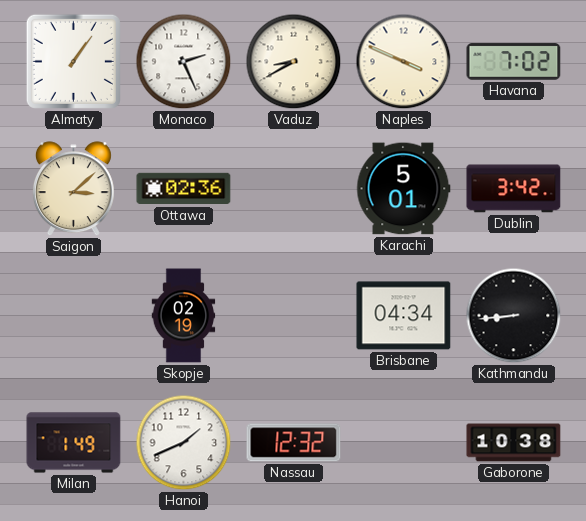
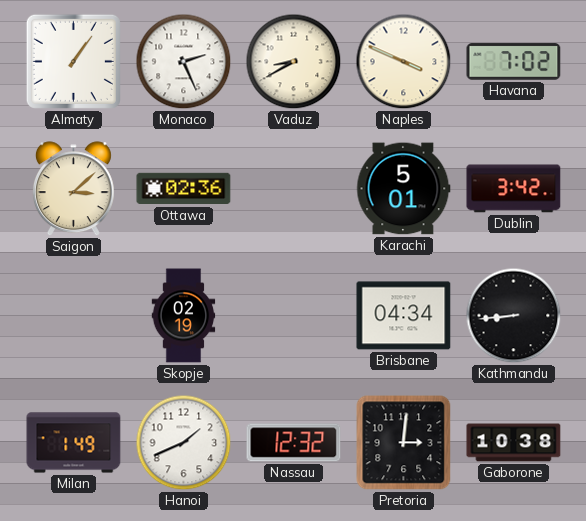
Pretoria: none -> 3:01 (404, 443)
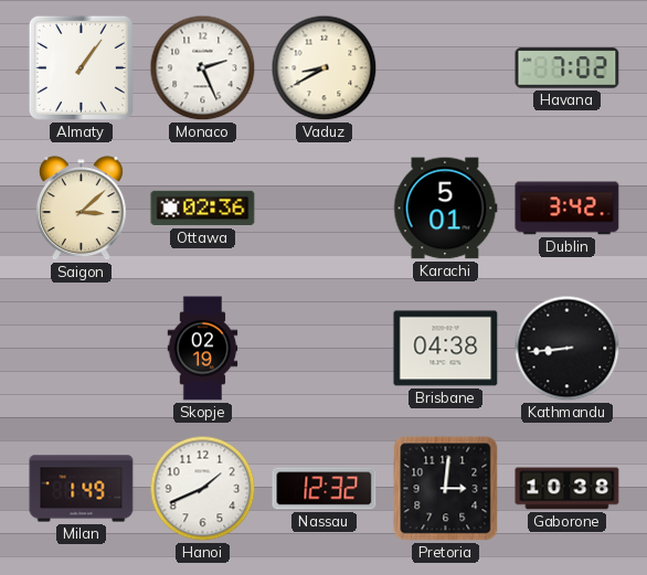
Naples: 3:49 -> none (404, 62)
Brisbane: 04:34 -> 04:38 (446, 349)
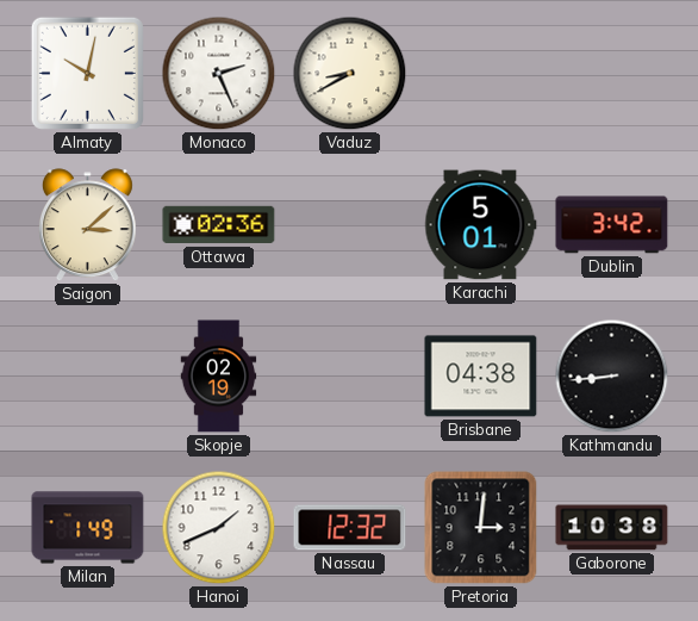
Almaty: 1:06 -> 10:02 (87, 73)
Havana: 7:02 -> none (568, 68)
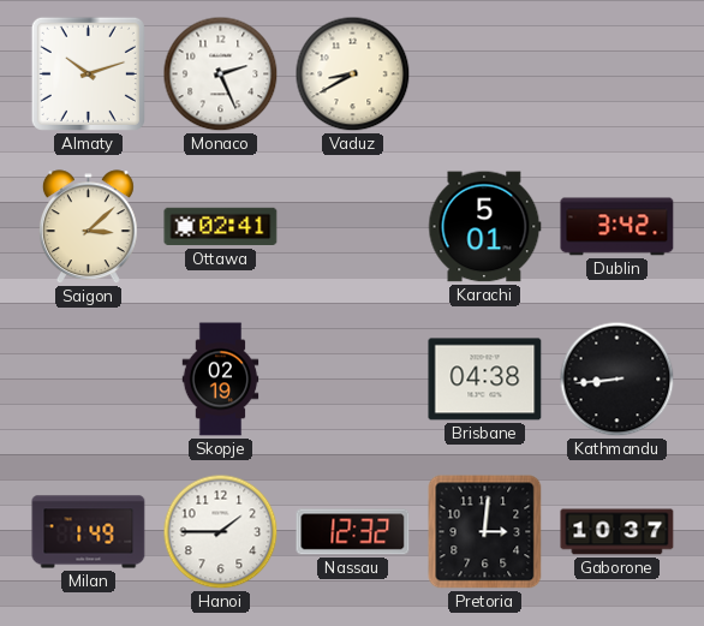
Almaty: 10:02 -> 10:12 (88, 73)
Ottawa: 02:36 -> 02:41 (221, 227)
Hanoi: 1:41 -> 1:45 (221, 532)
Gaborone: 10:38 -> 10:37 (618, 532)
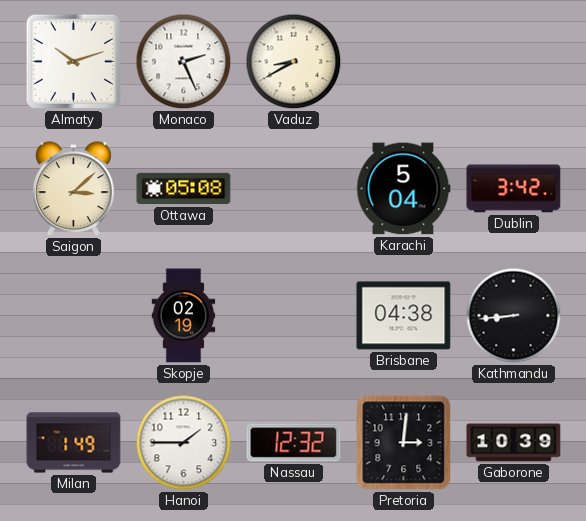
Ottawa: 02:41 -> 05:08 (184, 189)
Karachi: 5:01 -> 5:04 (404, 189)
Gaborone: 10:37 -> 10:39 (514, 443)
